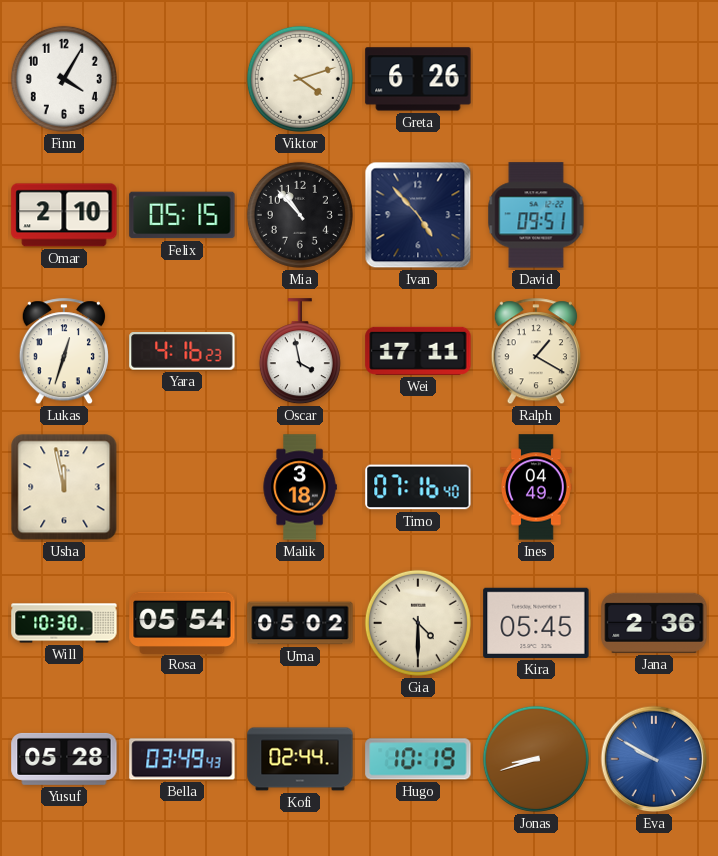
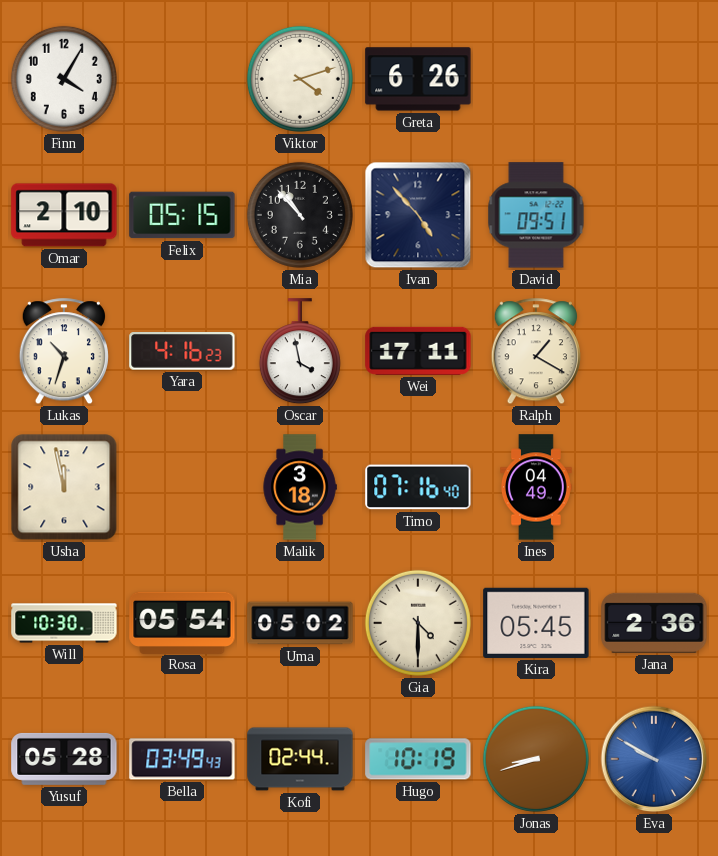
Lukas: 12:33 -> 10:33 (64, 352)
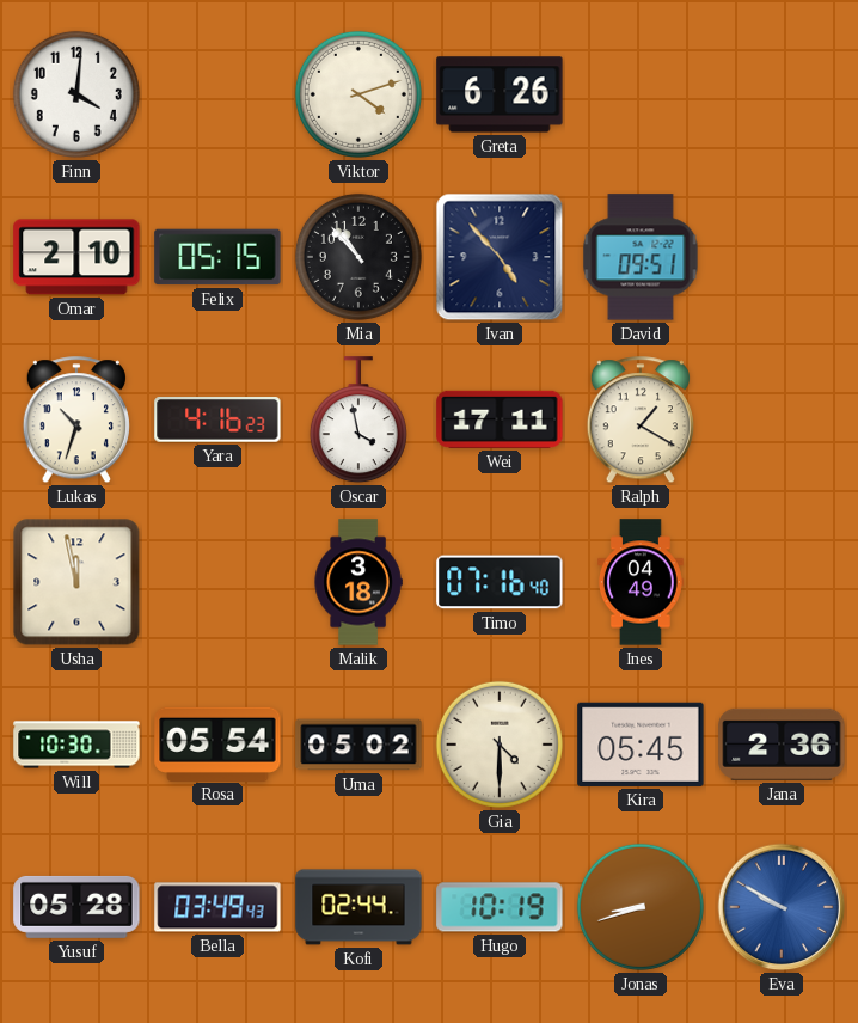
Finn: 4:05 -> 4:01 (76, 94)
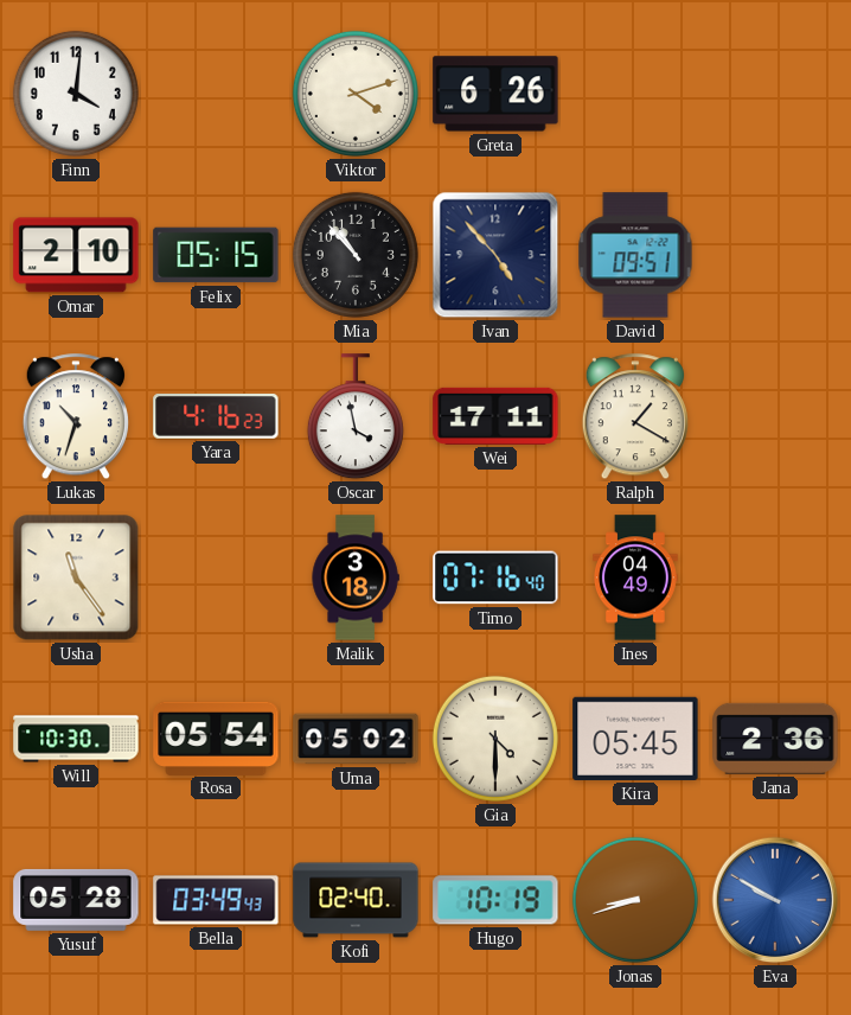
Usha: 11:58 -> 11:24 (76, 577)
Kofi: 02:44 -> 02:40 (356, 900)
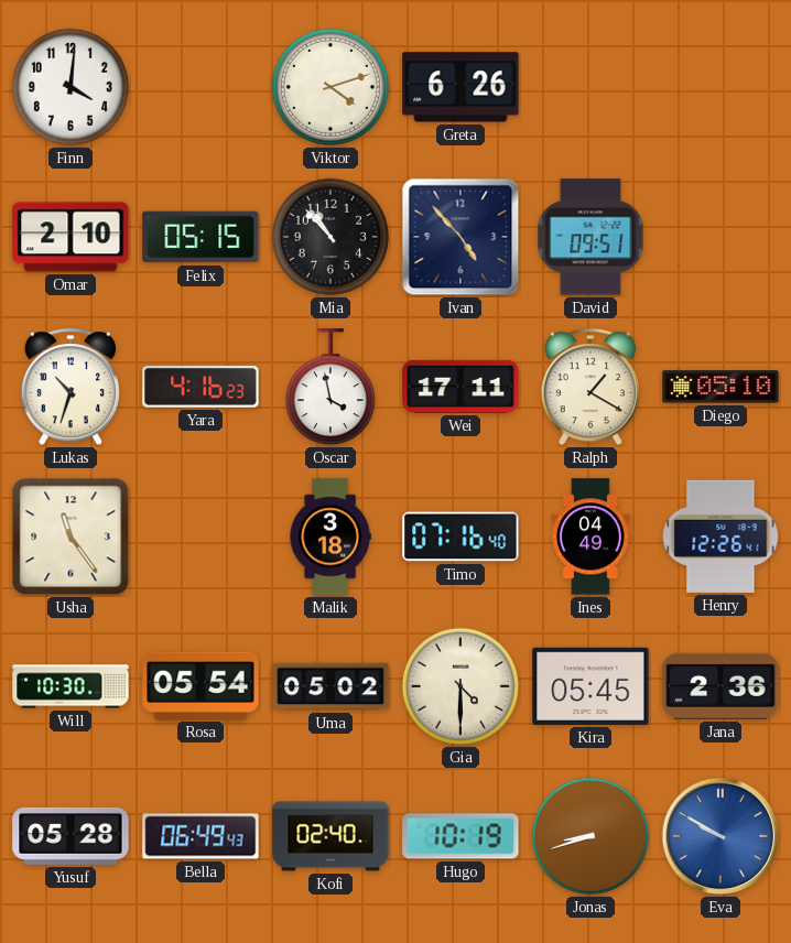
Diego: none -> 05:10 (720, 387)
Henry: none -> 12:26 (720, 536)
Bella: 03:49 -> 06:49 (201, 836)
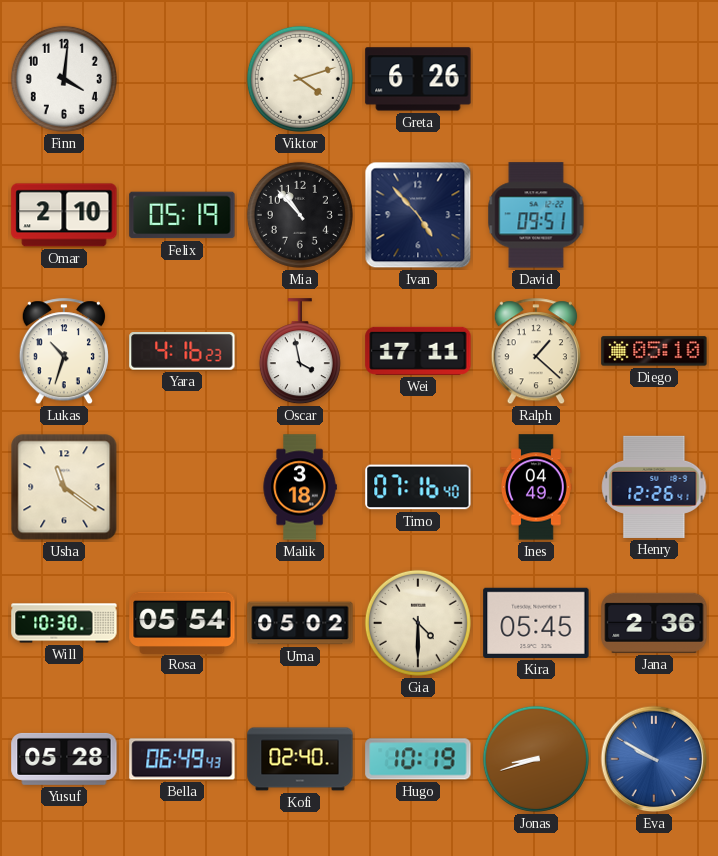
Felix: 05:15 -> 05:19 (182, 215)
Ralph: 1:20 -> 1:22 (536, 352)
Usha: 11:24 -> 11:21 (64, 487)
